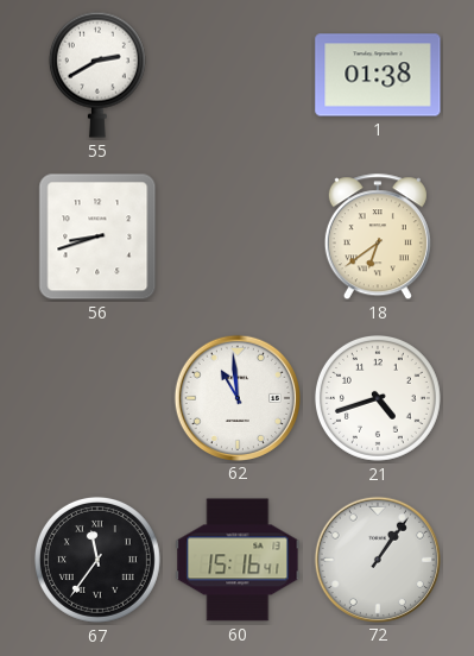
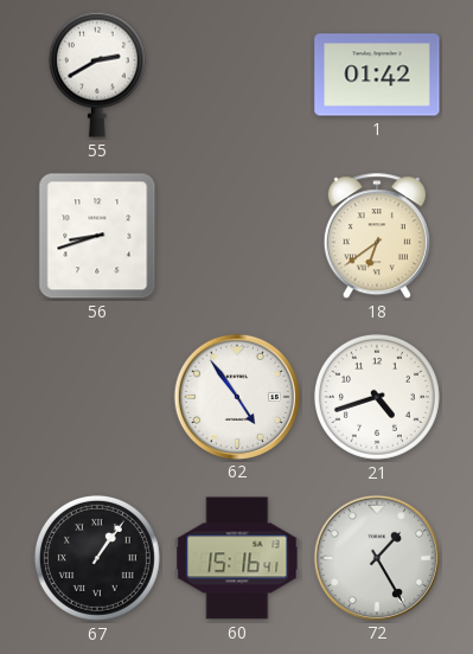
1: 01:38 -> 01:42 (377, 75)
62: 10:59 -> 4:54 (236, 396)
67: 11:36 -> 1:06 (97, 558)
72: 1:06 -> 1:25 (376, 557)
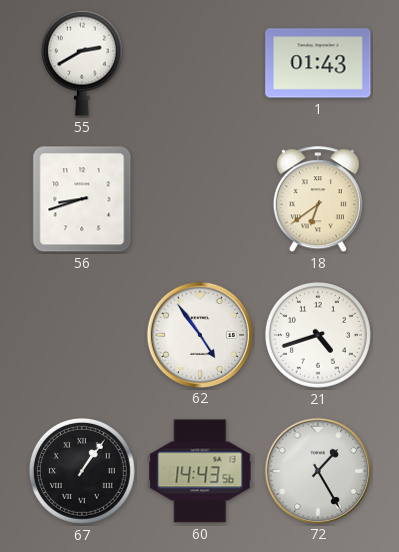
1: 01:42 -> 01:43 (318, 63)
60: 15:16 -> 14:43 (200, 471)
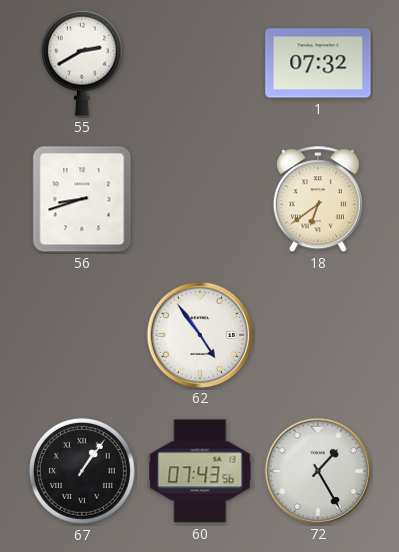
1: 01:43 -> 07:32 (318, 63)
21: 4:42 -> none (318, 335)
60: 14:43 -> 07:43 (200, 471)
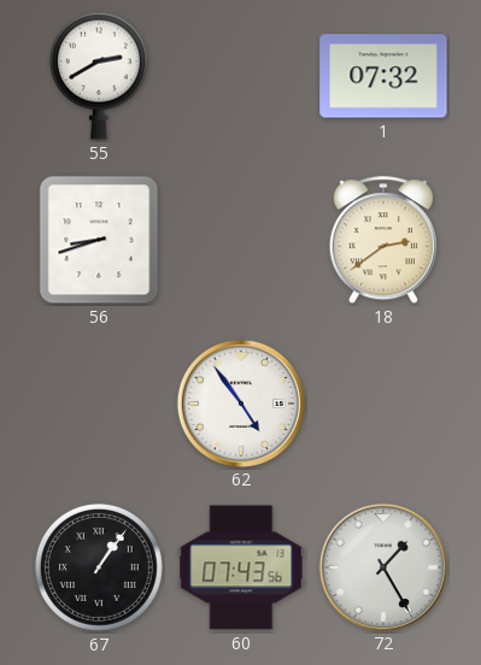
18: 6:39 -> 2:39 (383, 241)
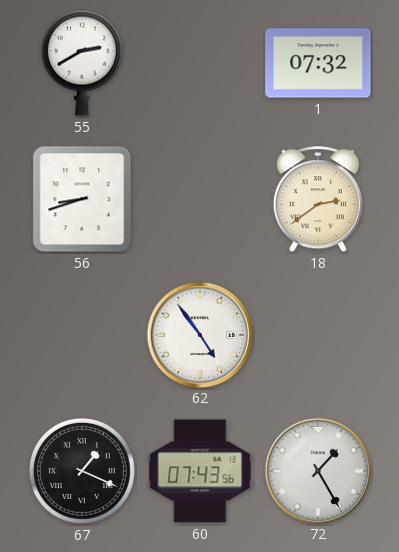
67: 1:06 -> 1:19 (82, 471)
